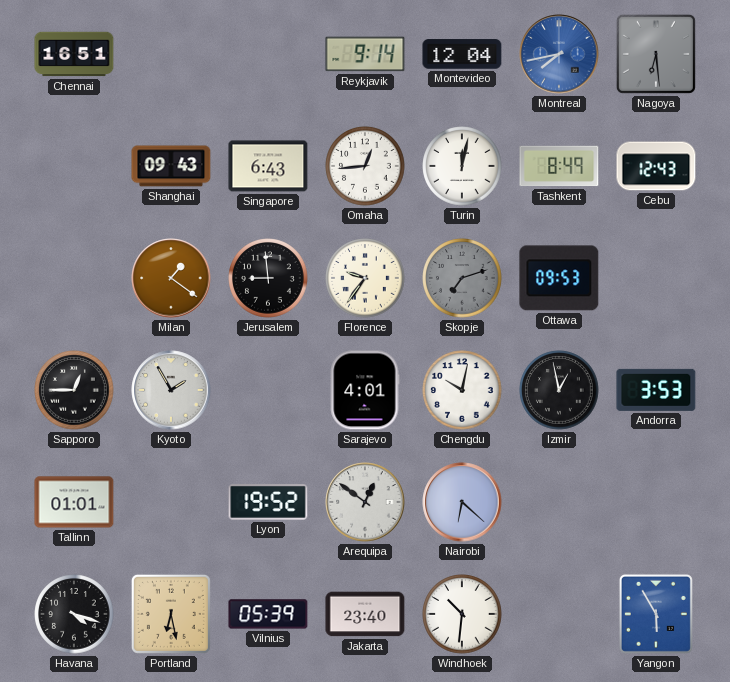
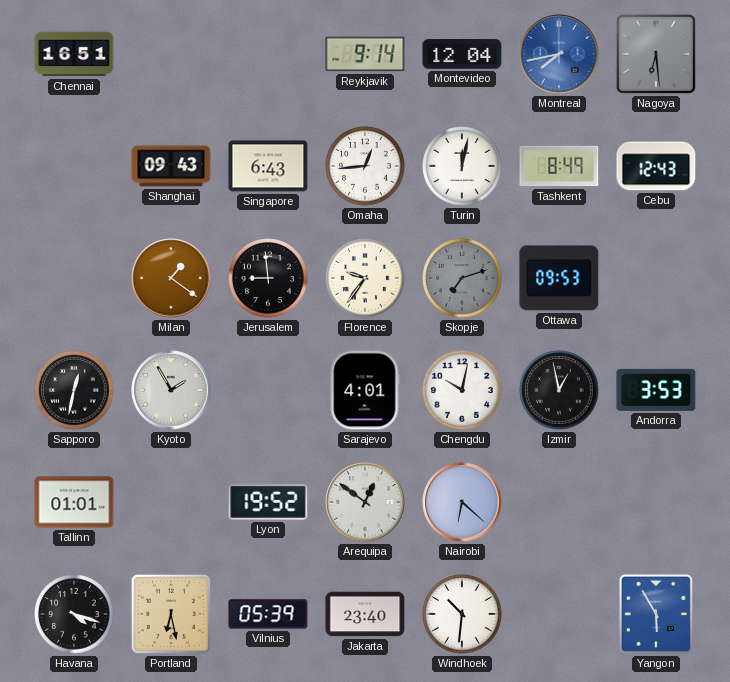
Sapporo: 12:45 -> 12:32 (74, 390)
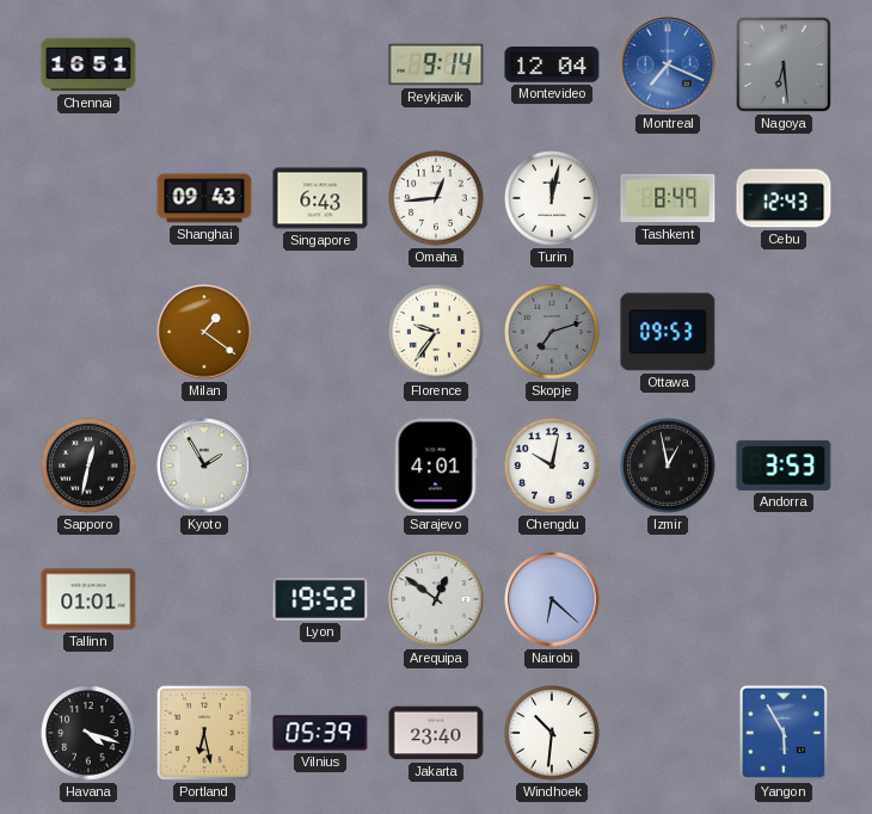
Montreal: 7:43 -> 7:19 (668, 64)
Jerusalem: 8:59 -> none (268, 278)
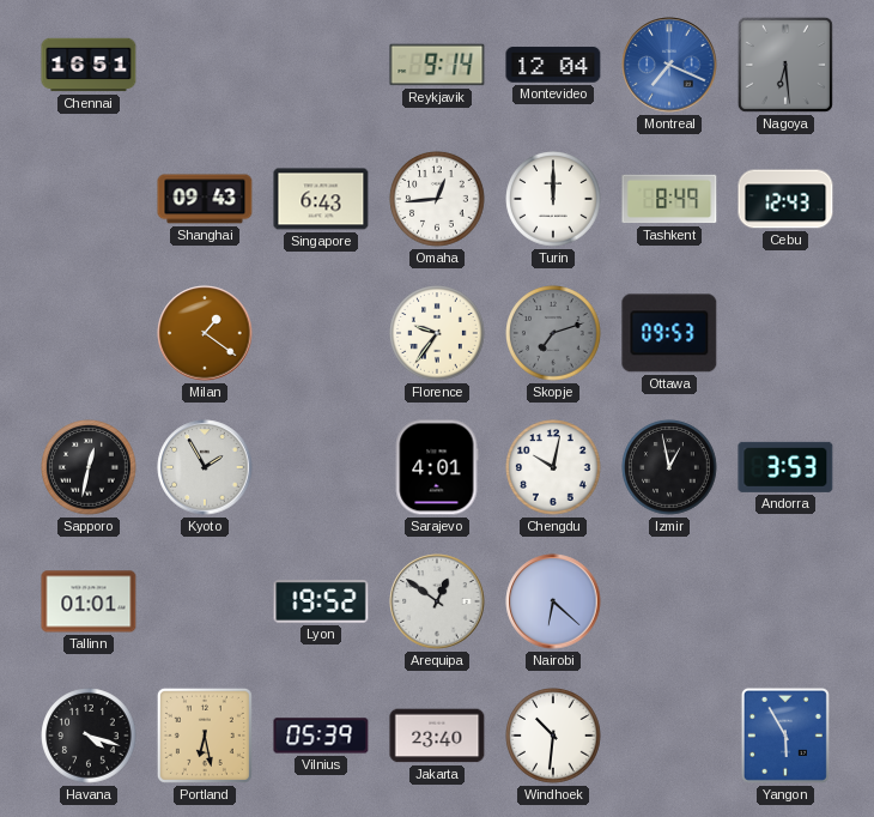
Turin: 12:02 -> 12:00 (553, 199)
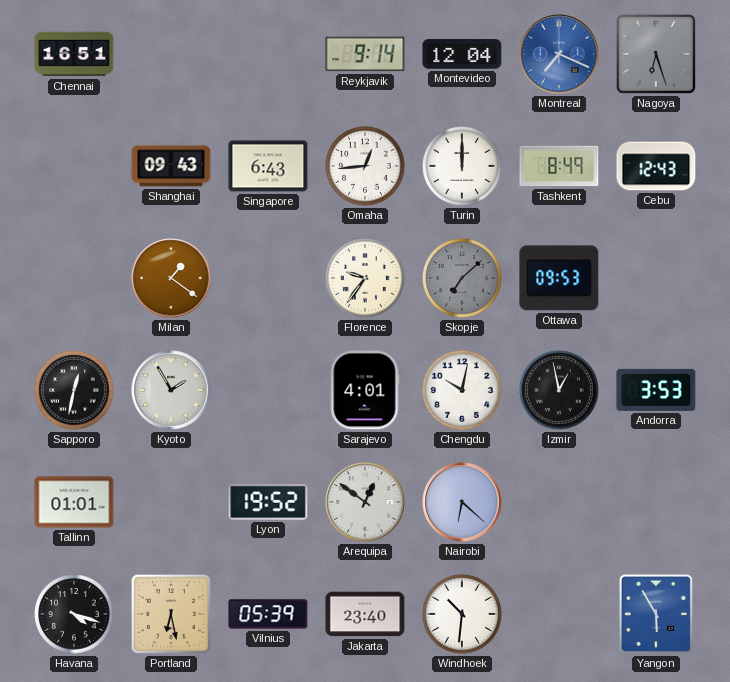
Nagoya: 6:29 -> 6:27 (656, 54)
Skopje: 7:12 -> 7:08 (462, 278)
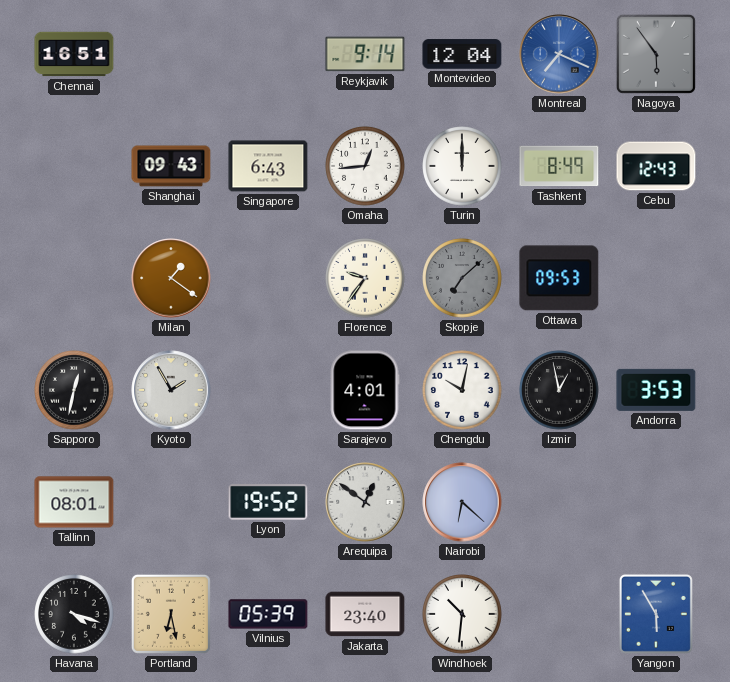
Nagoya: 6:27 -> 5:54 (656, 54)
Tallinn: 01:01 -> 08:01 (74, 502)
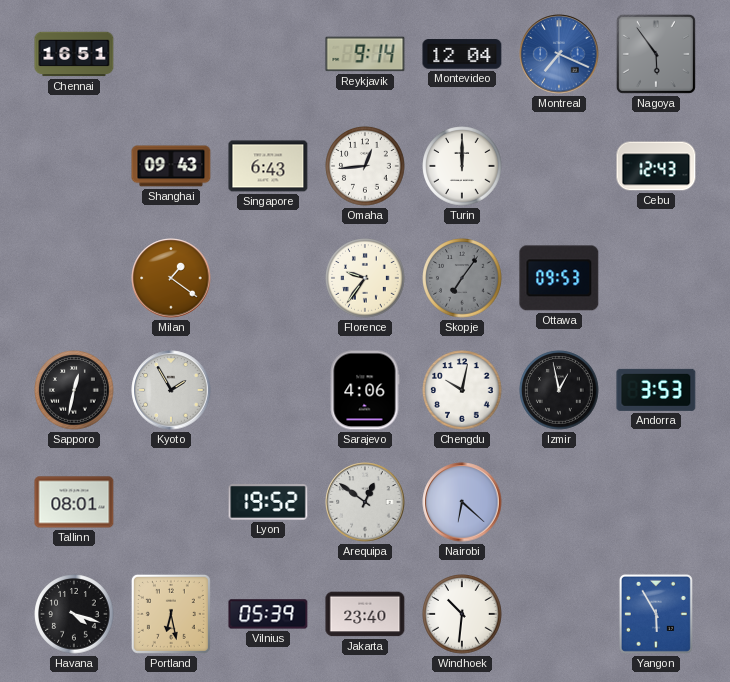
Tashkent: 8:49 -> none (559, 166)
Skopje: 7:08 -> 7:06 (462, 278)
Sarajevo: 4:01 -> 4:06 (365, 390)
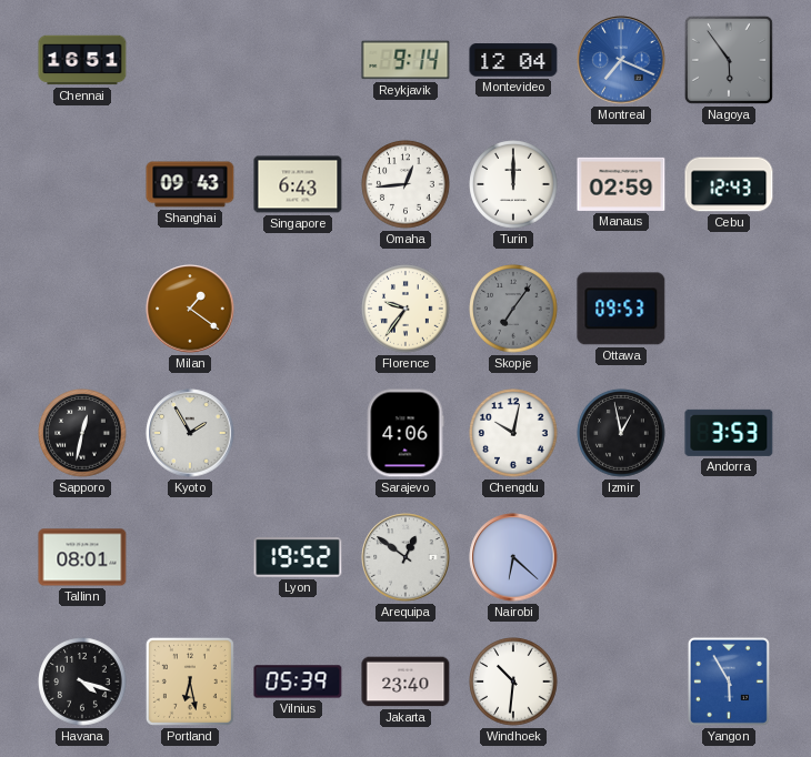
Manaus: none -> 02:59 (621, 184)
